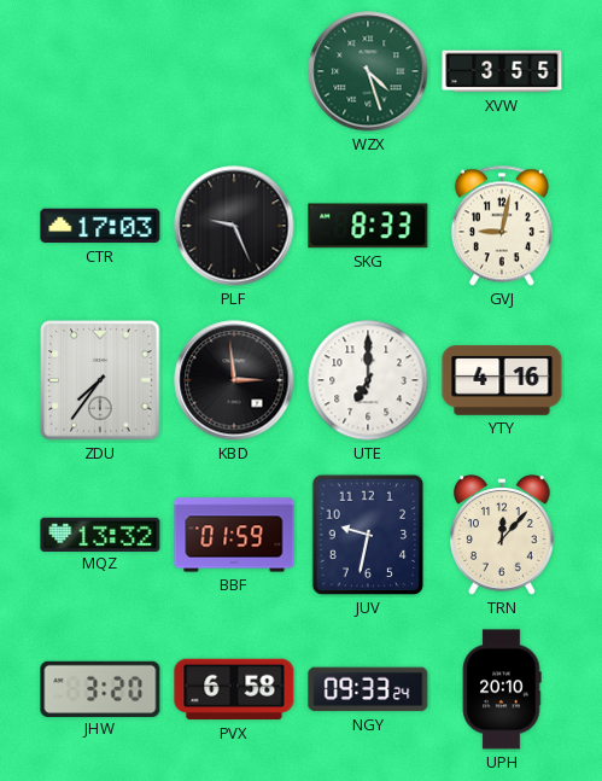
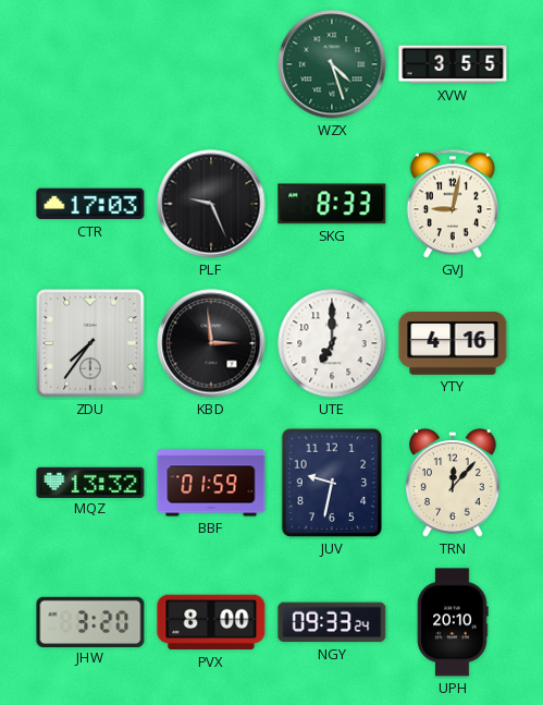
PVX: 6:58 -> 8:00 (211, 622)
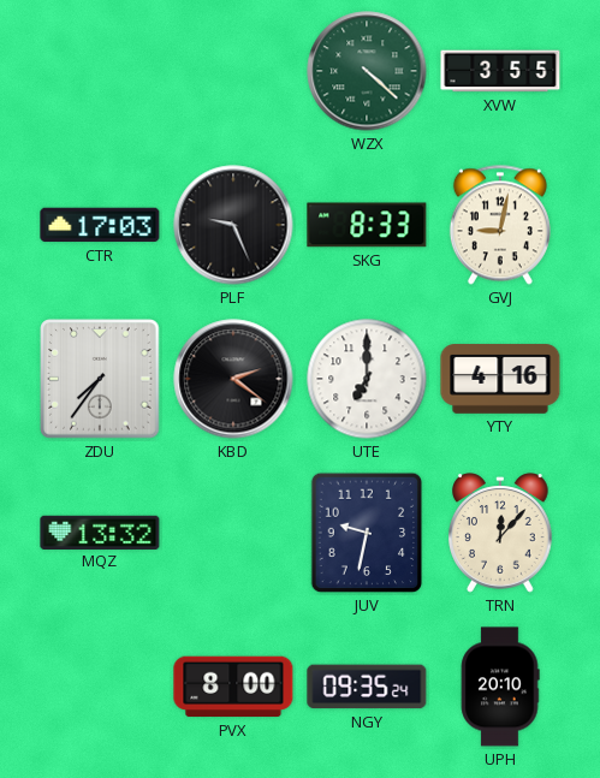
WZX: 4:27 -> 4:22 (367, 71)
KBD: 2:59 -> 2:21 (233, 379)
BBF: 01:59 -> none (211, 483)
JHW: 3:20 -> none (90, 621)
NGY: 09:33 -> 09:35 (367, 687)
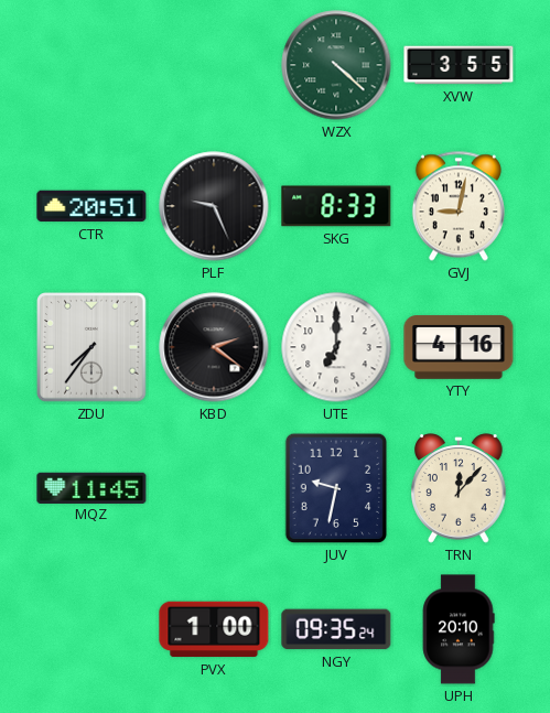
CTR: 17:03 -> 20:51 (91, 206)
MQZ: 13:32 -> 11:45 (91, 487)
PVX: 8:00 -> 1:00 (214, 629)
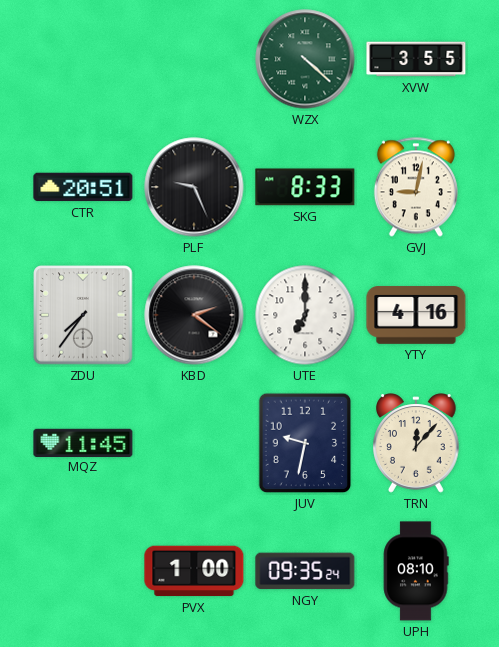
UPH: 20:10 -> 08:10 (416, 571)
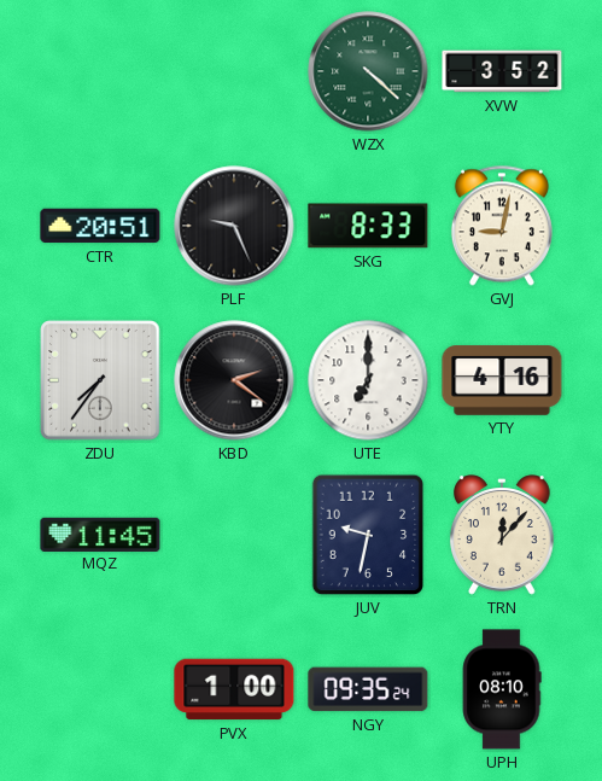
XVW: 3:55 -> 3:52 (502, 71)
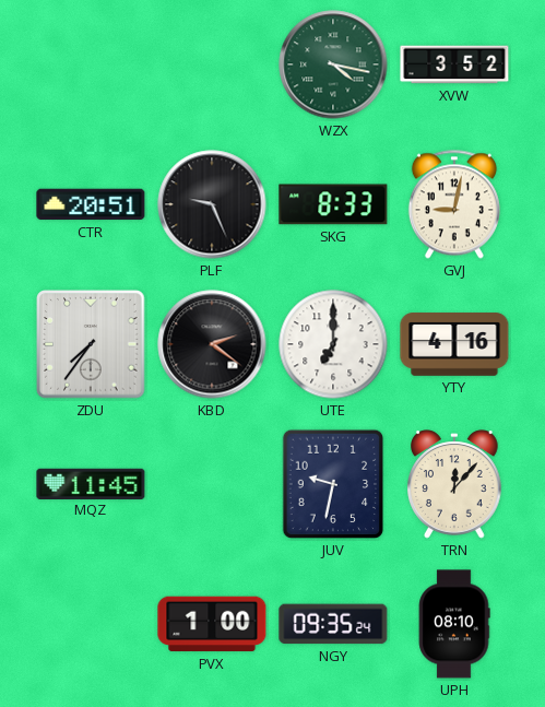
WZX: 4:22 -> 4:17 (333, 64)
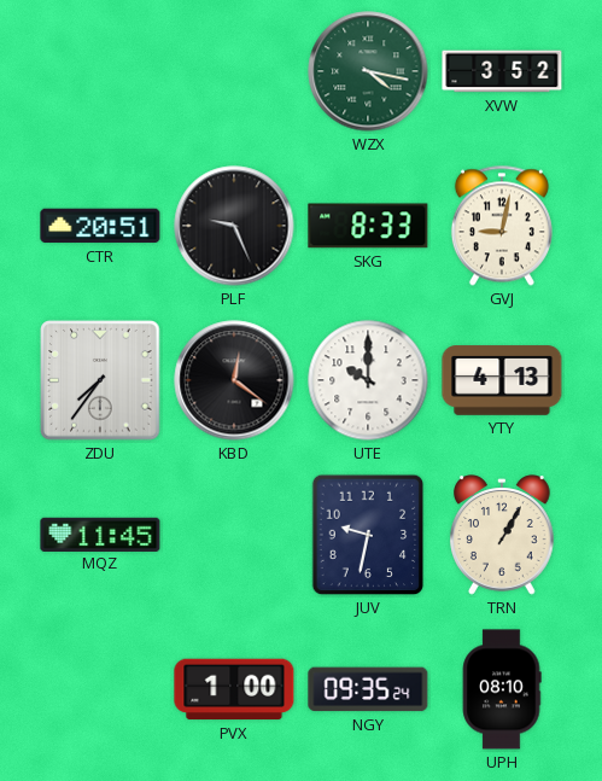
KBD: 2:21 -> 12:21 (234, 380)
UTE: 7:00 -> 10:00 (368, 380)
YTY: 4:16 -> 4:13 (502, 380)
TRN: 12:07 -> 1:05 (503, 535)
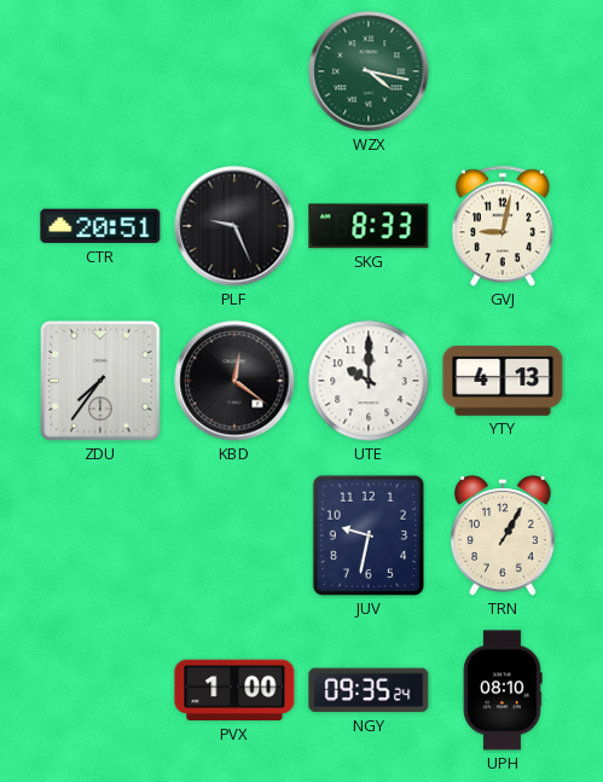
XVW: 3:52 -> none (502, 71)
MQZ: 11:45 -> none (100, 534)
